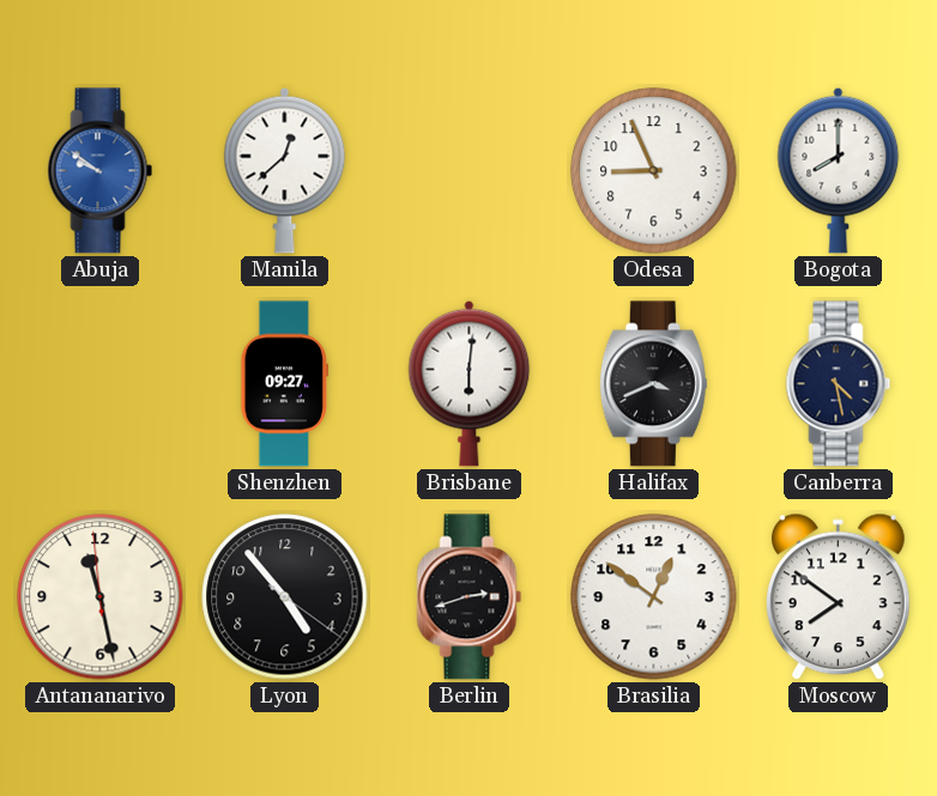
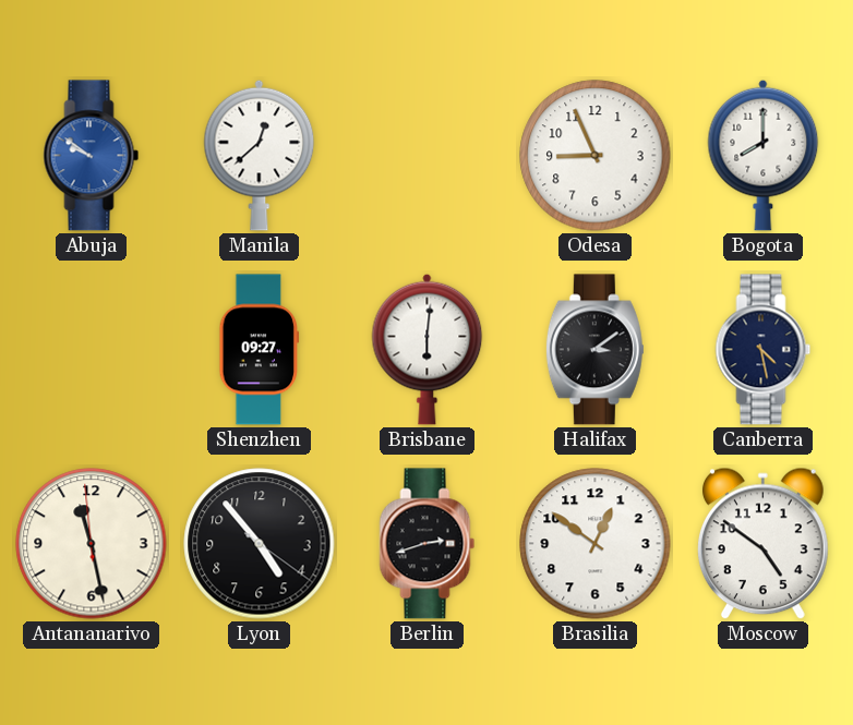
Halifax: 3:41 -> 3:09 (594, 350)
Moscow: 7:51 -> 4:51 (762, 544)
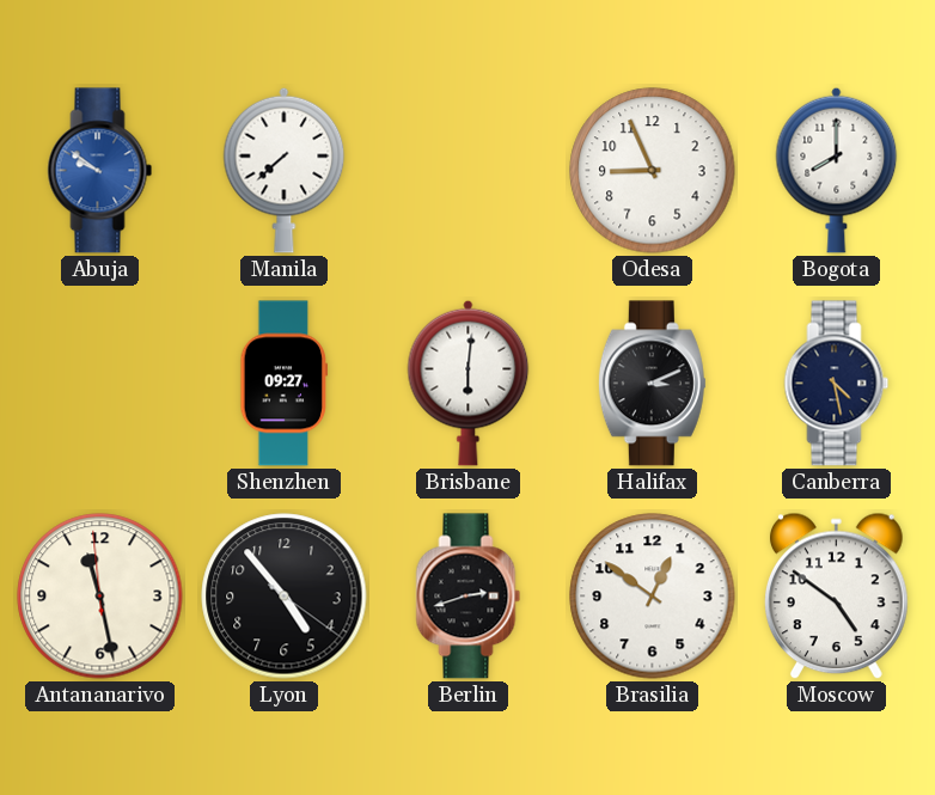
Manila: 12:38 -> 7:38 (285, 170)
Halifax: 3:09 -> 3:11 (652, 384)
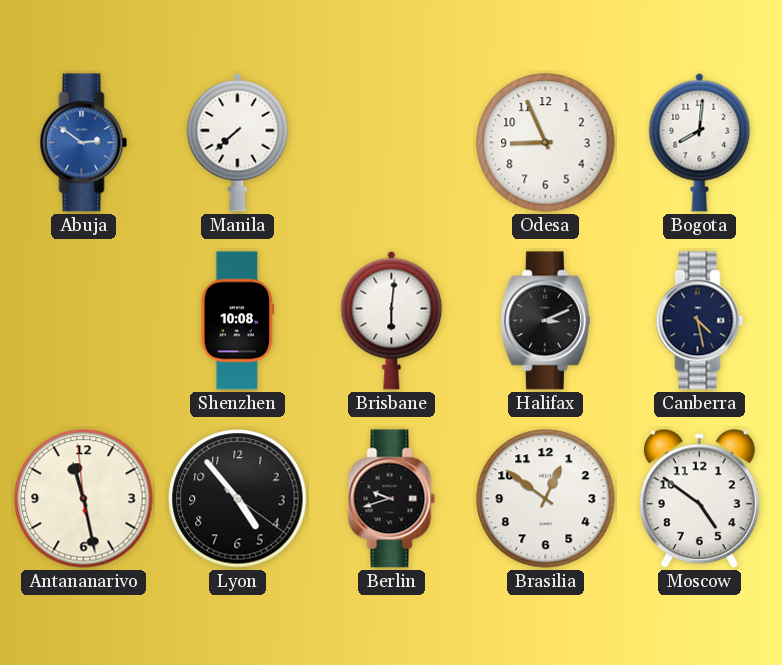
Abuja: 9:51 -> 2:51 (84, 143)
Bogota: 8:00 -> 8:01 (700, 142)
Shenzhen: 09:27 -> 10:08 (238, 321)
Berlin: 2:42 -> 9:42 (392, 499)
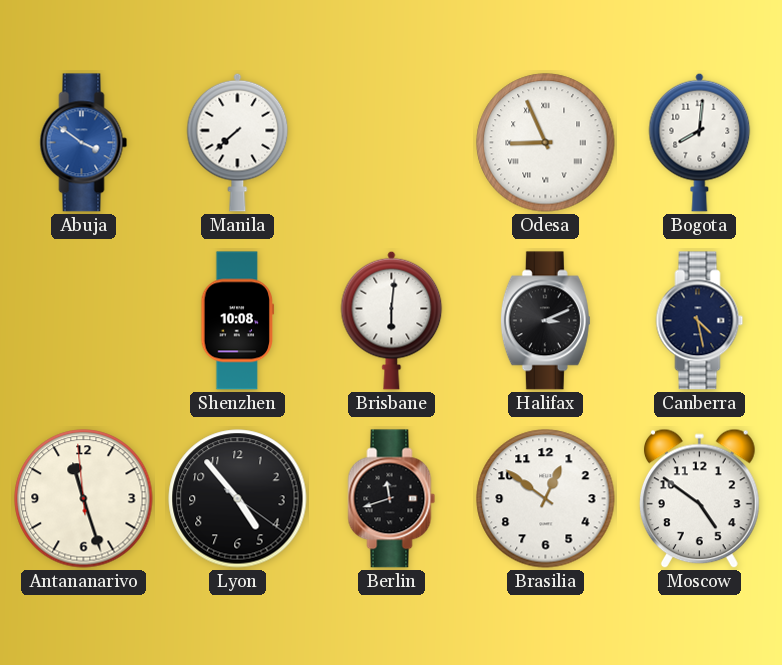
Abuja: 2:51 -> 3:51 (84, 143)
Odesa numerals: Arabic -> Roman (546, 143)
Antananarivo: 11:27 -> 11:26 (84, 499)
Berlin: 9:42 -> 11:42 (392, 499)
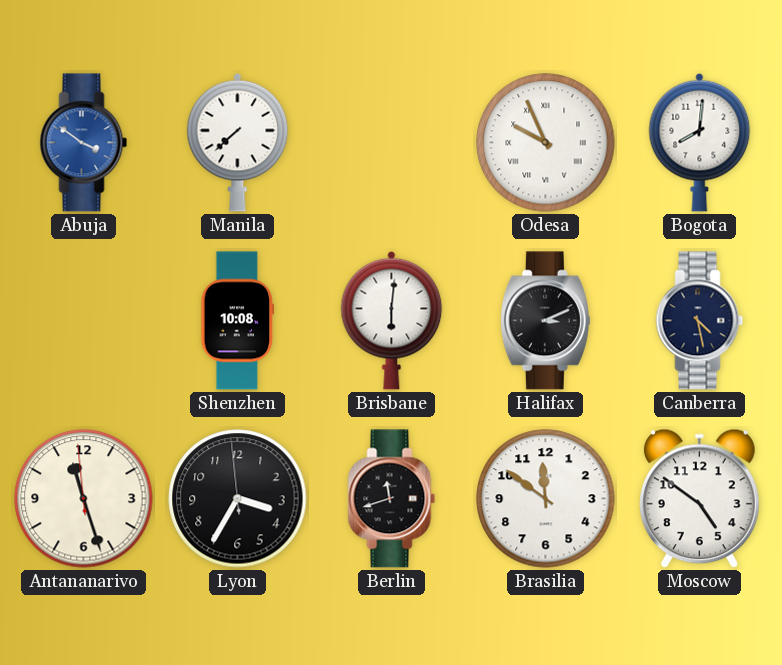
Odesa: 8:56 -> 9:56 (546, 143)
Lyon: 4:53 -> 3:34 (238, 499)
Brasilia: 12:51 -> 11:51 (546, 499)
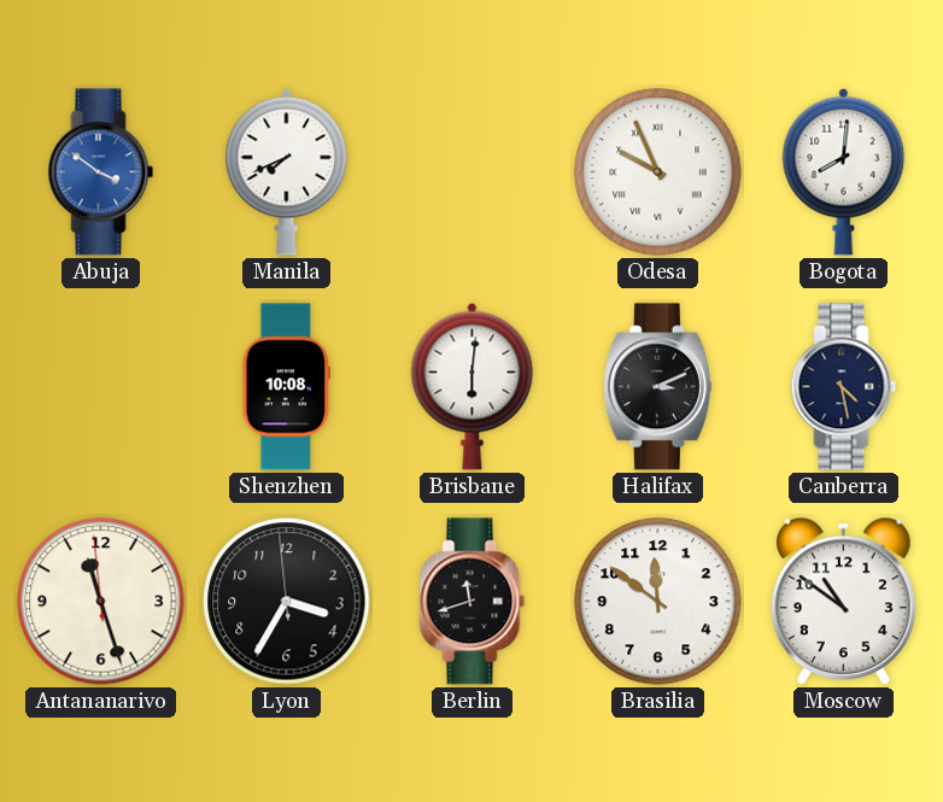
Manila: 7:38 -> 7:41 (287, 171)
Moscow: 4:51 -> 10:51 (843, 602)
